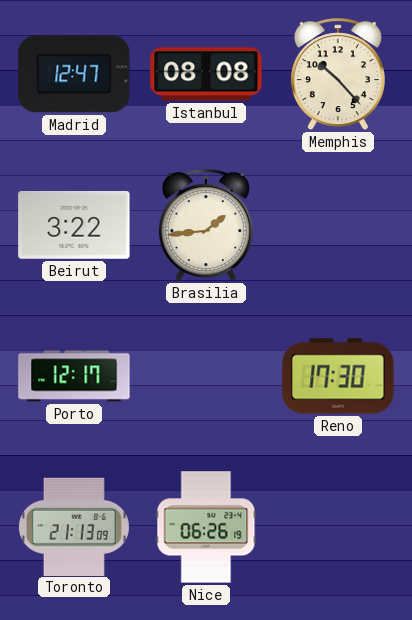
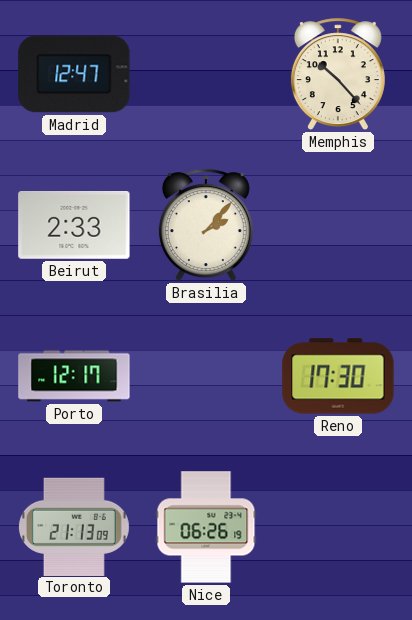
Istanbul: 08:08 -> none (206, 74)
Beirut: 3:22 -> 2:33 (74, 226)
Brasilia: 1:44 -> 2:07 (206, 226)
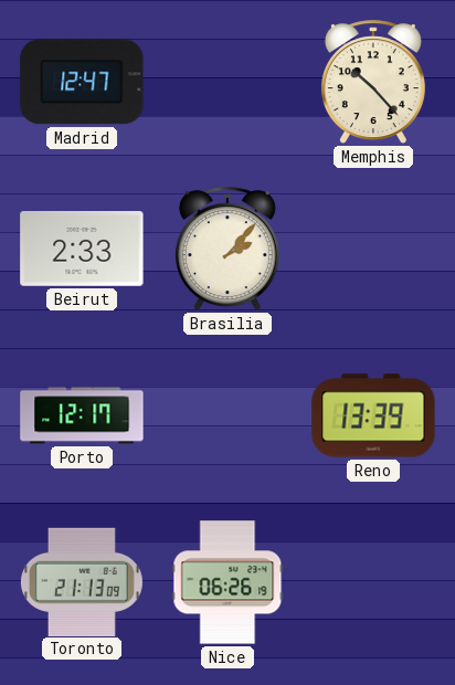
Reno: 17:30 -> 13:39 (373, 415)
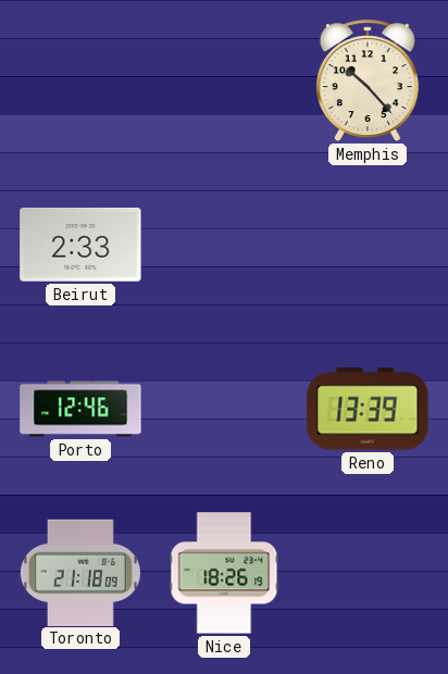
Madrid: 12:47 -> none (82, 82)
Brasilia: 2:07 -> none (227, 250)
Porto: 12:17 -> 12:46 (80, 409)
Toronto: 21:13 -> 21:18 (80, 572)
Nice: 06:26 -> 18:26 (224, 573)
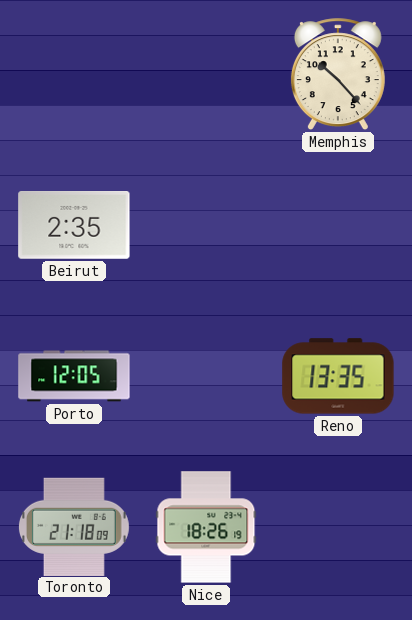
Beirut: 2:33 -> 2:35 (74, 226)
Porto: 12:46 -> 12:05 (74, 376)
Reno: 13:39 -> 13:35 (338, 376)
